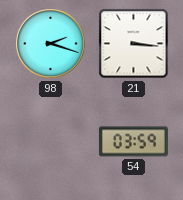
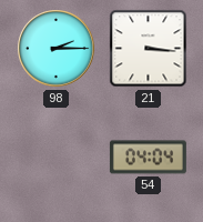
98: 2:18 -> 2:15 (57, 49)
54: 03:59 -> 04:04 (148, 158)
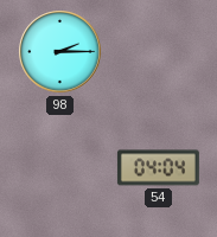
21: 3:16 -> none (149, 49)
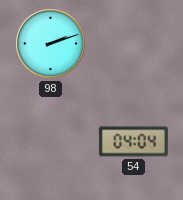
98: 2:15 -> 2:12 (51, 44)
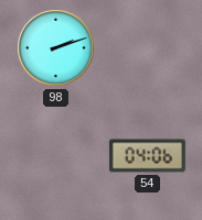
54: 04:04 -> 04:06 (147, 156)
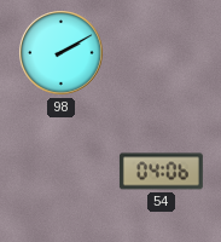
98: 2:12 -> 2:10 (62, 53)
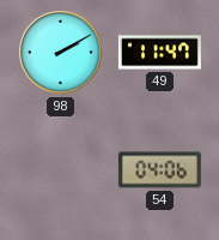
49: none -> 11:47 (159, 53)
